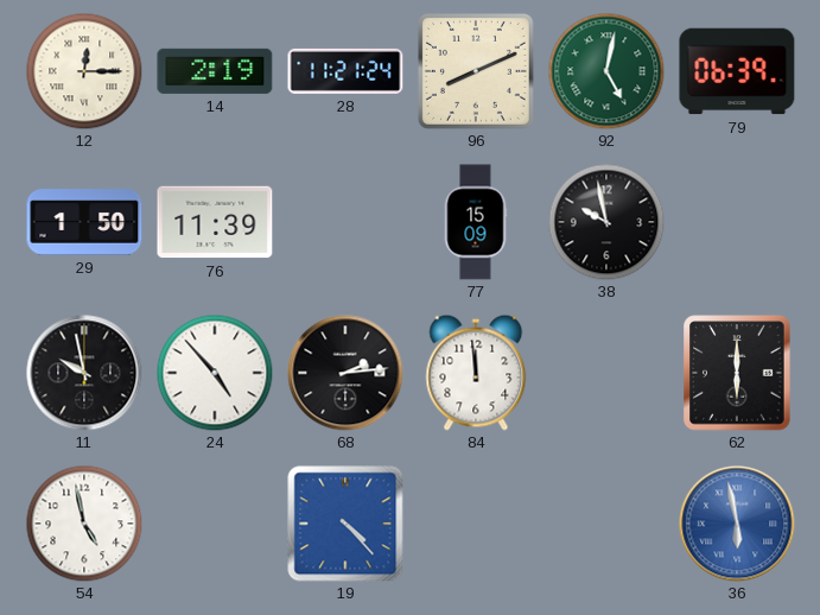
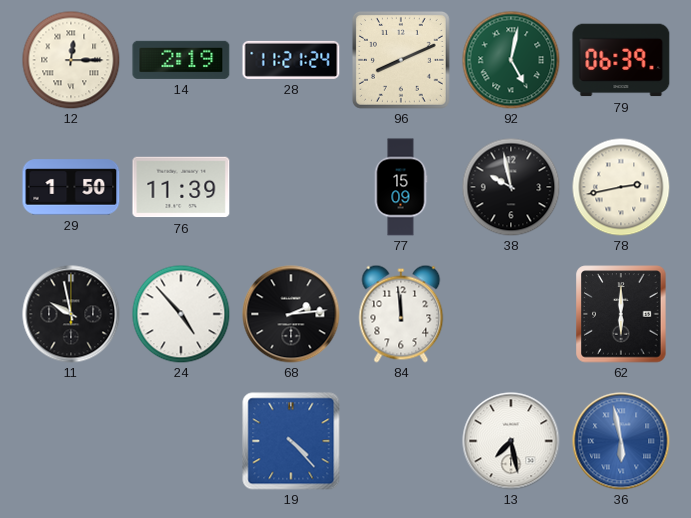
78: none -> 2:43 (621, 187)
54: 4:58 -> none (84, 524)
13: none -> 7:28 (511, 441)
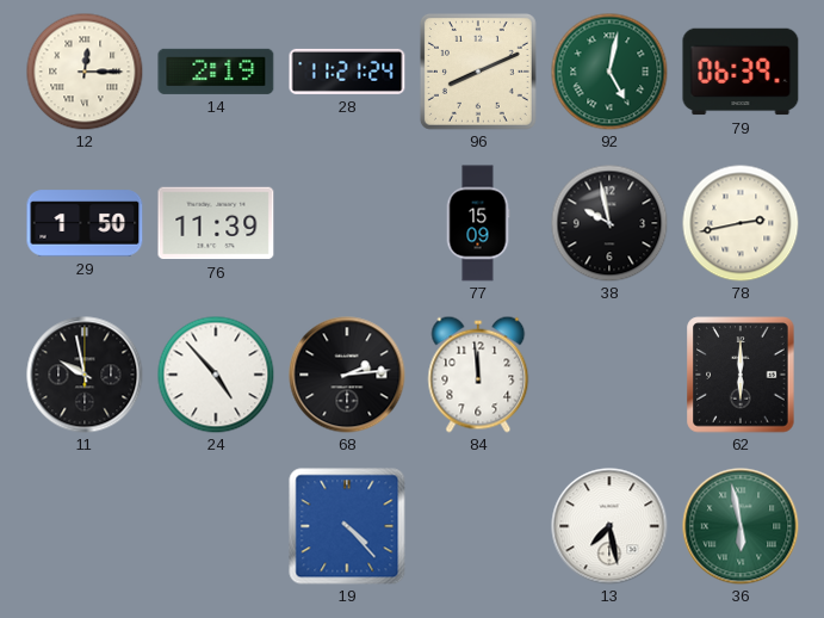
36 dial: blue -> green (741, 526)
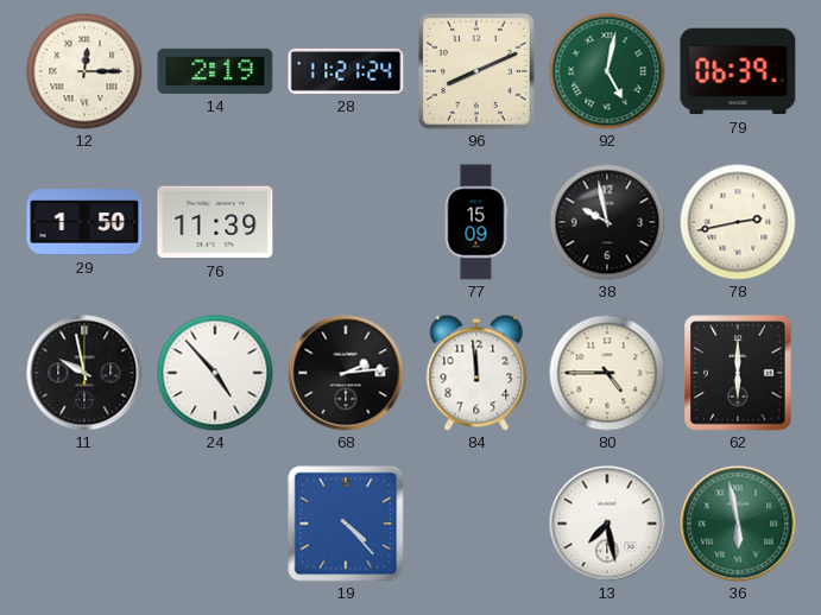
80: none -> 4:45 (607, 373)
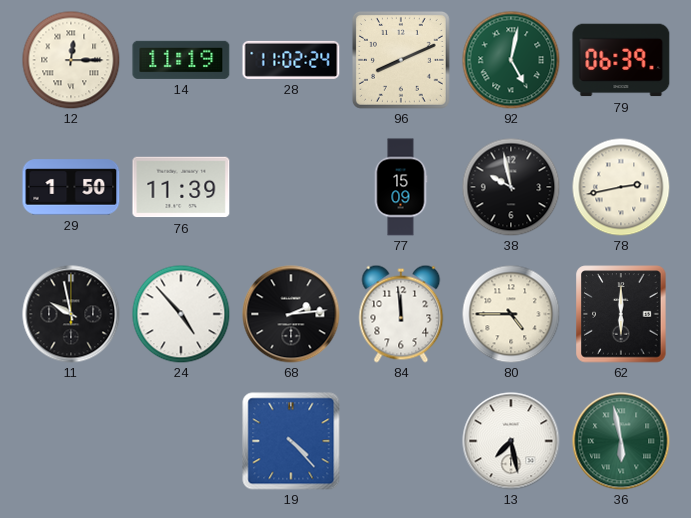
14: 2:19 -> 11:19 (181, 60)
28: 11:21 -> 11:02 (291, 60)
